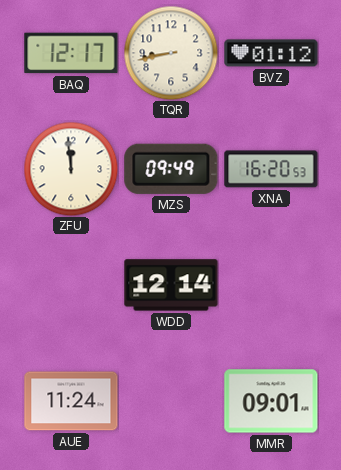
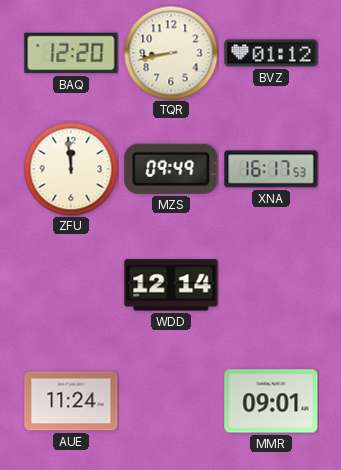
BAQ: 12:17 -> 12:20 (71, 53)
XNA: 16:20 -> 16:17 (271, 169)
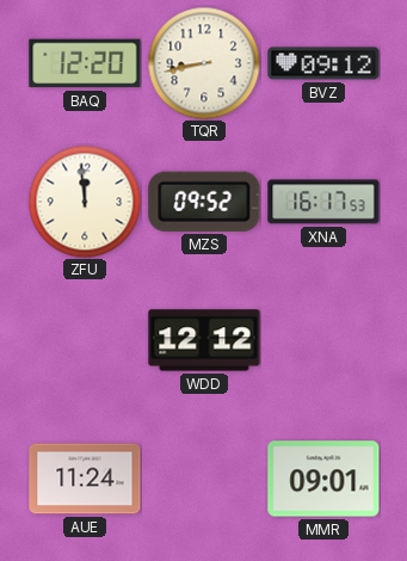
BVZ: 01:12 -> 09:12 (323, 63)
MZS: 09:49 -> 09:52 (204, 202)
WDD: 12:14 -> 12:12 (204, 340)
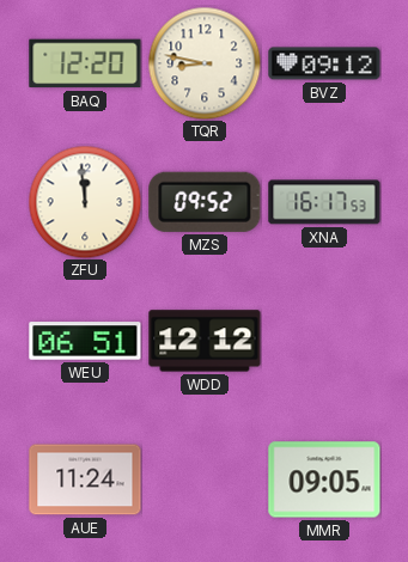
TQR: 8:43 -> 8:47 (205, 63)
WEU: none -> 06:51 (85, 341)
MMR: 09:01 -> 09:05 (324, 479)
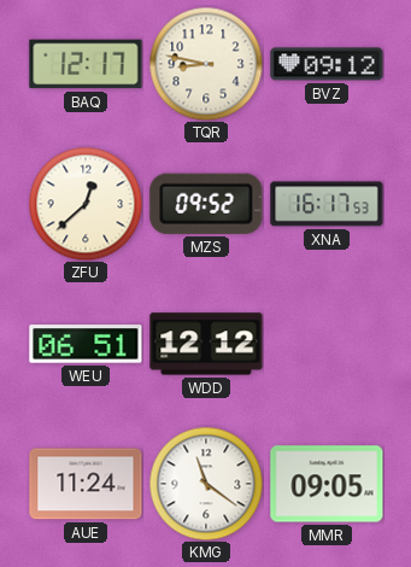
BAQ: 12:20 -> 12:17 (86, 64)
ZFU: 11:59 -> 12:38 (86, 204)
KMG: none -> 11:21 (206, 484)
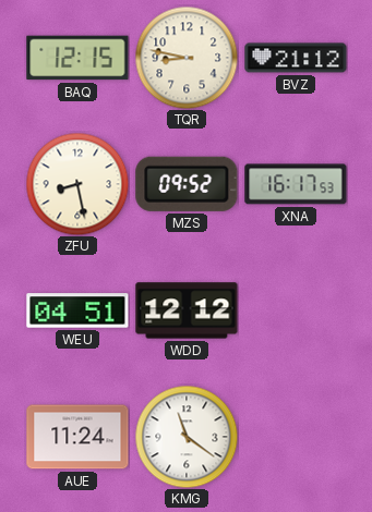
BAQ: 12:17 -> 12:15 (77, 58)
BVZ: 09:12 -> 21:12 (296, 58)
ZFU: 12:38 -> 8:28 (77, 184)
WEU: 06:51 -> 04:51 (77, 310)
MMR: 09:05 -> none (327, 484)
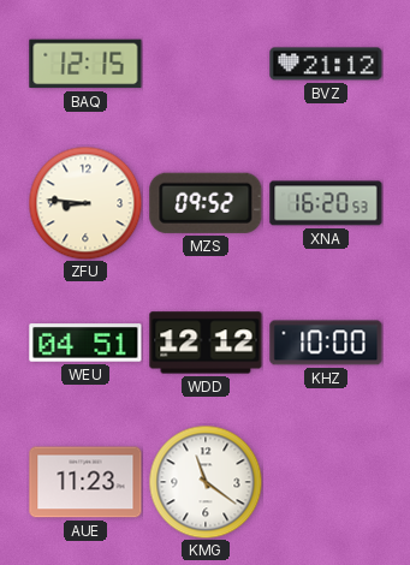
TQR: 8:47 -> none (187, 58)
ZFU: 8:28 -> 8:46 (85, 203)
XNA: 16:17 -> 16:20 (326, 203)
KHZ: none -> 10:00 (326, 343)
AUE: 11:24 -> 11:23 (85, 482)
